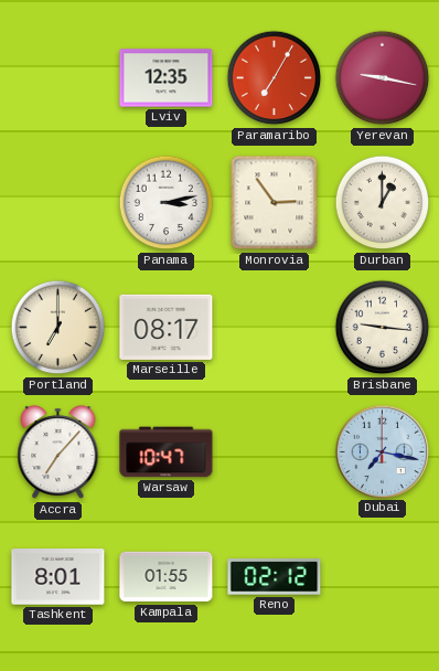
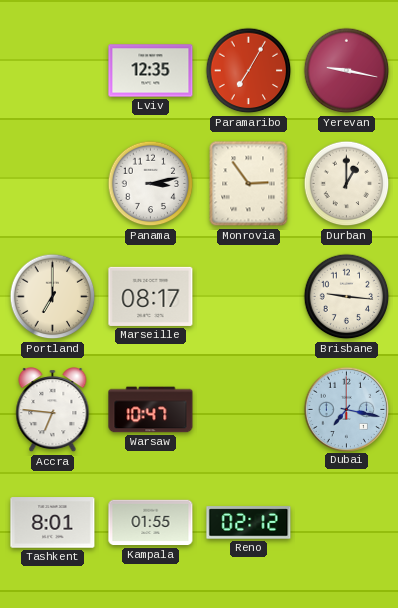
Accra: 7:07 -> 6:46 (53, 410)
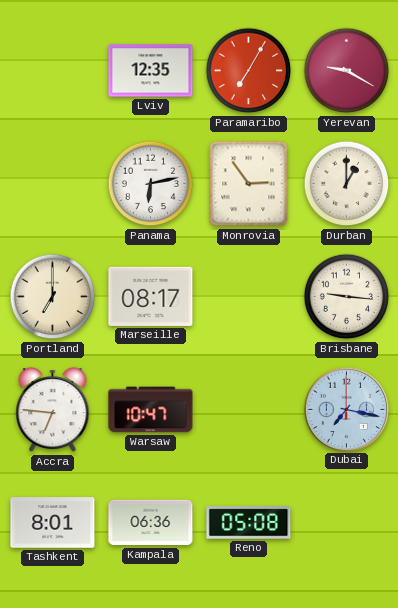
Yerevan: 9:17 -> 9:20 (347, 71)
Panama: 3:13 -> 6:13 (151, 184)
Kampala: 01:55 -> 06:36 (151, 523)
Reno: 02:12 -> 05:08 (249, 523)
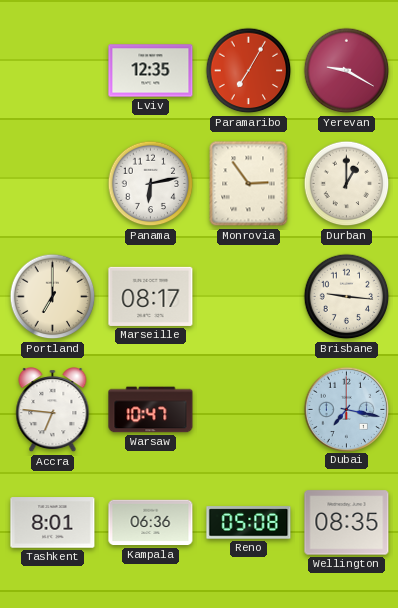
Wellington: none -> 08:35 (347, 523)
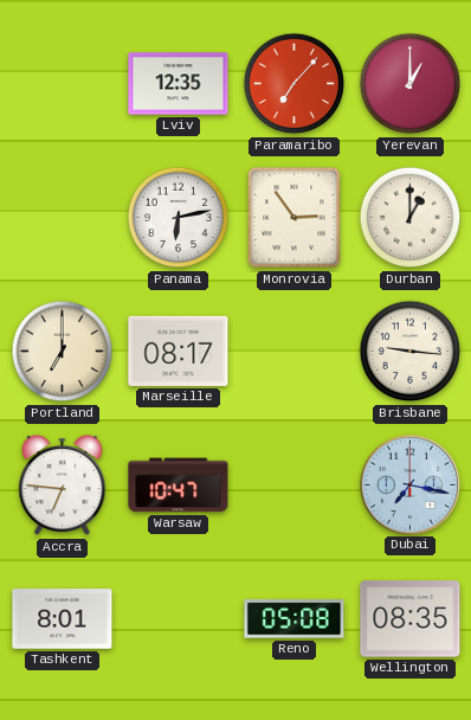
Paramaribo: 7:05 -> 7:07 (295, 84)
Yerevan: 9:20 -> 1:00 (411, 84)
Kampala: 06:36 -> none (151, 523)
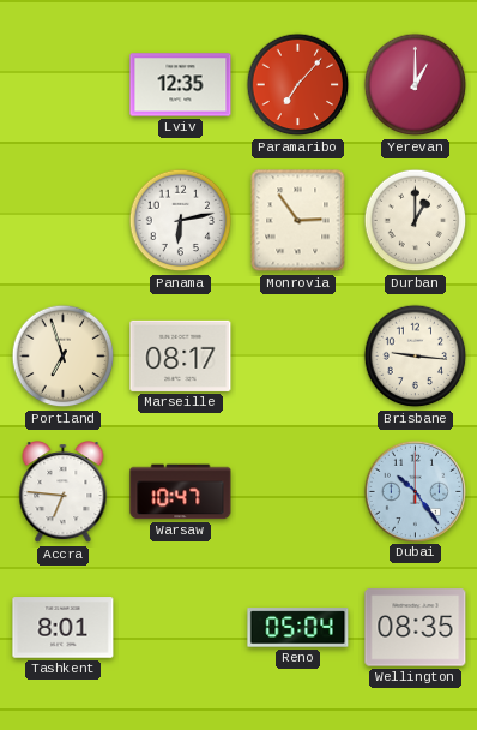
Portland: 7:00 -> 6:57 (64, 357)
Dubai: 7:17 -> 10:24 (415, 491)
Reno: 05:08 -> 05:04 (298, 628)
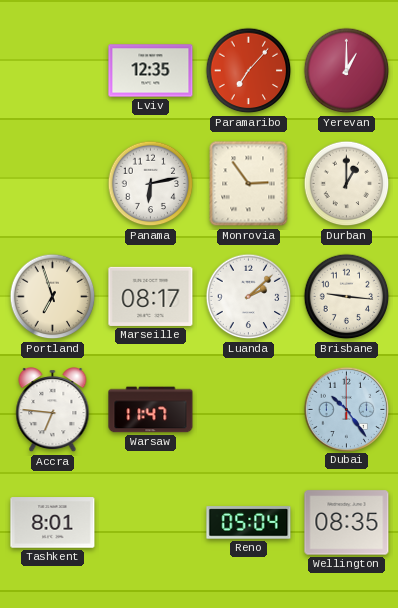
Luanda: none -> 2:08 (249, 297)
Warsaw: 10:47 -> 11:47 (151, 410)
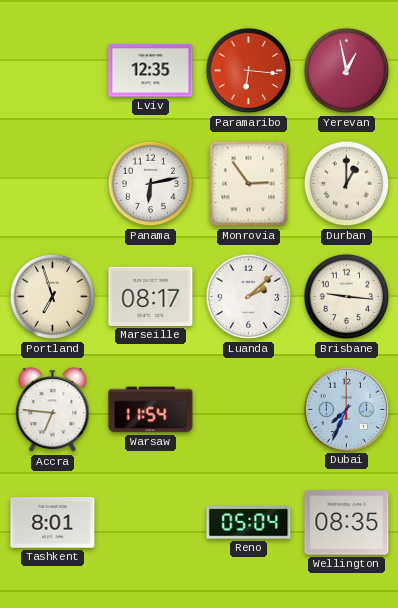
Paramaribo: 7:07 -> 6:16 (249, 71)
Yerevan: 1:00 -> 12:58 (347, 71)
Warsaw: 11:47 -> 11:54 (151, 410)
Dubai: 10:24 -> 7:34 (346, 409)
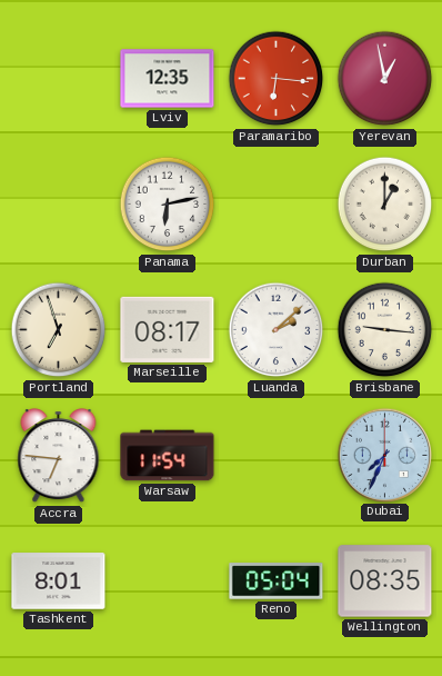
Monrovia: 2:54 -> none (249, 184)
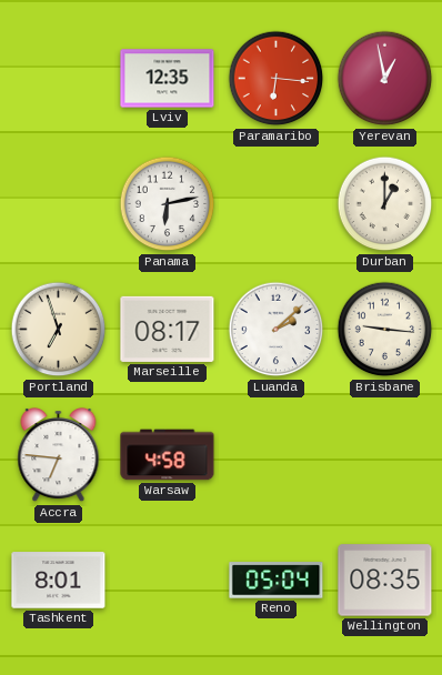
Warsaw: 11:54 -> 4:58 (168, 455)
Dubai: 7:34 -> none (384, 455)
